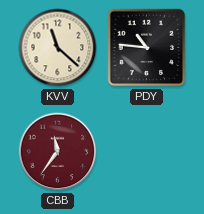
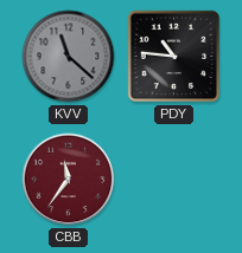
KVV dial: cream -> grey (69, 57)
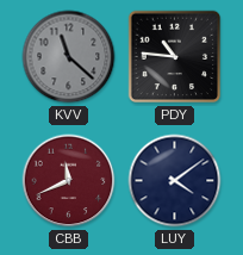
CBB: 11:36 -> 11:41 (69, 181)
LUY: none -> 4:09 (175, 181)
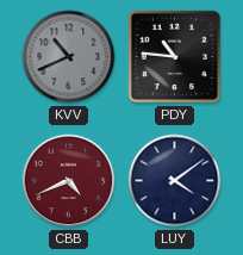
KVV: 11:22 -> 10:41 (69, 57)
CBB: 11:41 -> 4:41 (69, 181)
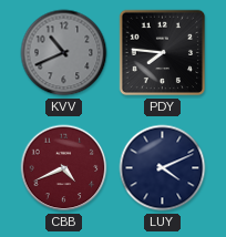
PDY: 10:46 -> 7:46 (163, 53)
LUY: 4:09 -> 4:11 (163, 168)
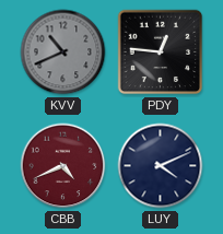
PDY: 7:46 -> 12:46 (161, 52)
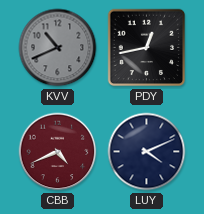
PDY: 12:46 -> 12:43 (147, 48)
